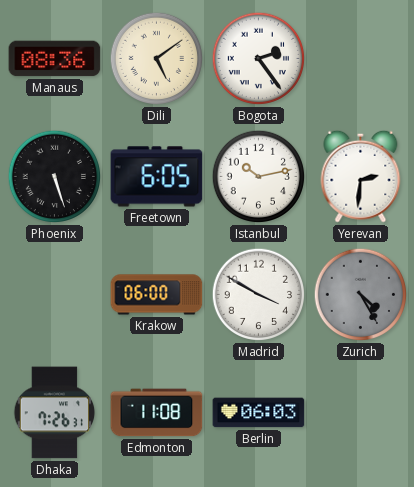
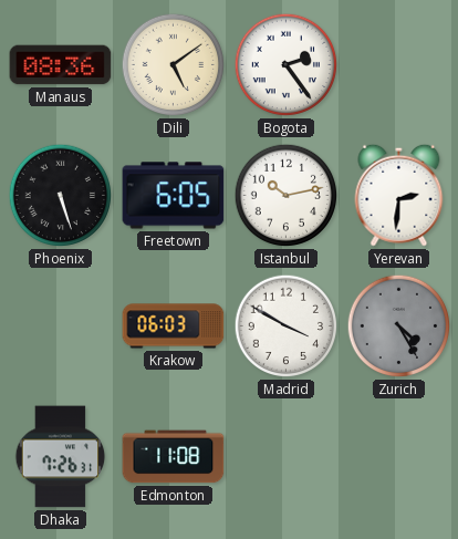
Krakow: 06:00 -> 06:03 (174, 326)
Berlin: 06:03 -> none (259, 413)
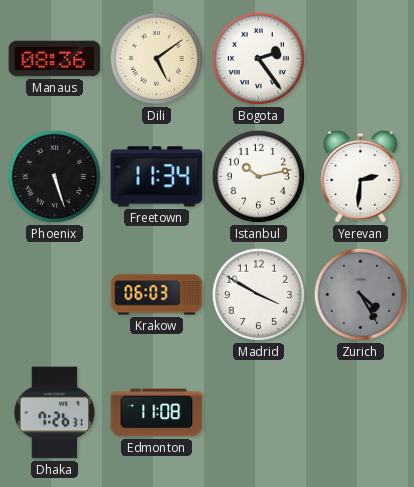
Freetown: 6:05 -> 11:34 (157, 177)
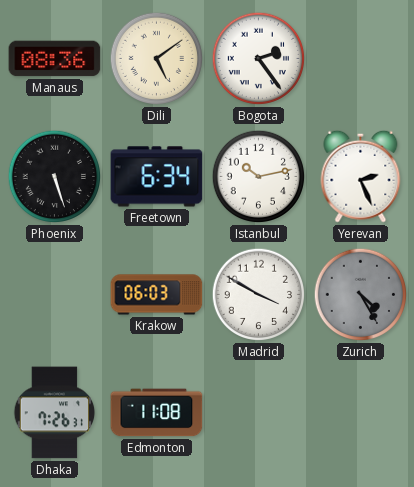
Freetown: 11:34 -> 6:34 (157, 177)
Yerevan: 2:31 -> 2:26 (361, 176)
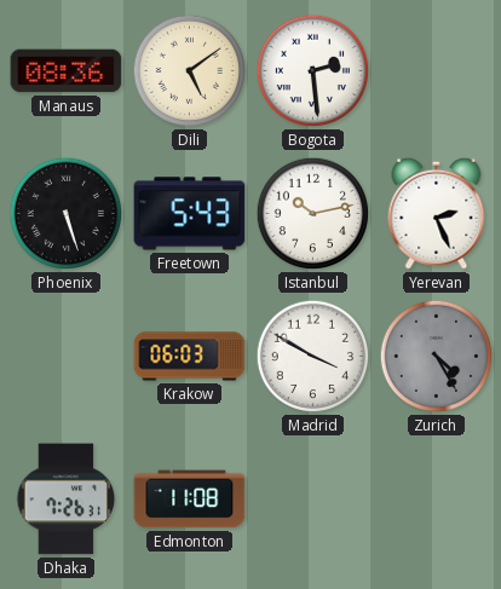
Bogota: 2:24 -> 2:29 (313, 71)
Freetown: 6:34 -> 5:43 (190, 214)
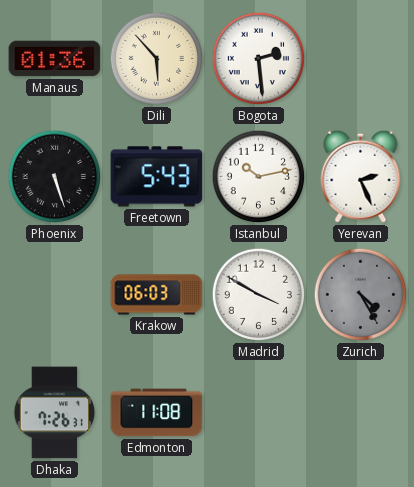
Manaus: 08:36 -> 01:36 (55, 59)
Dili: 5:09 -> 5:53 (157, 59)
